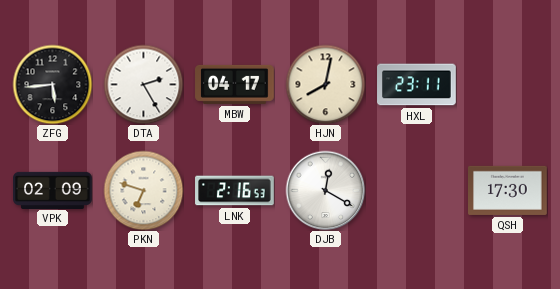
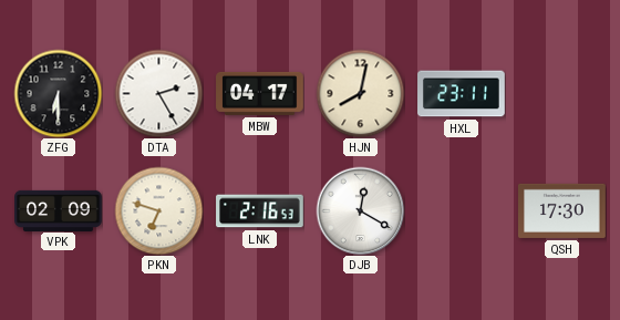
ZFG: 5:44 -> 6:30 (58, 93)
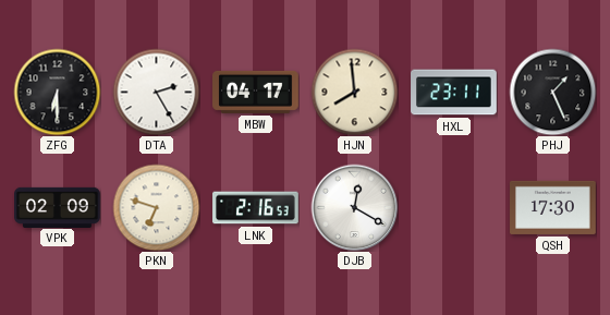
HJN: 8:02 -> 7:59 (354, 92)
PHJ: none -> 1:26 (552, 92)
